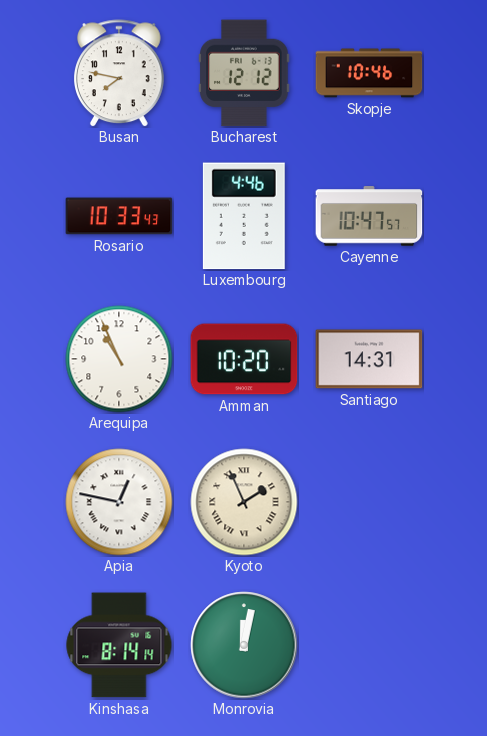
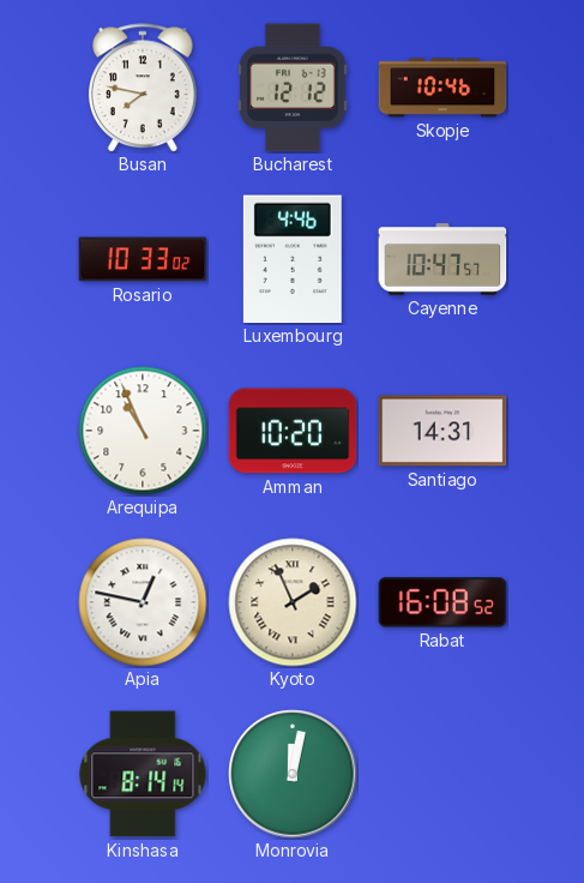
Rosario: 10:33:43 -> 10:33:02 (143, 259)
Rabat: none -> 16:08 (442, 602)
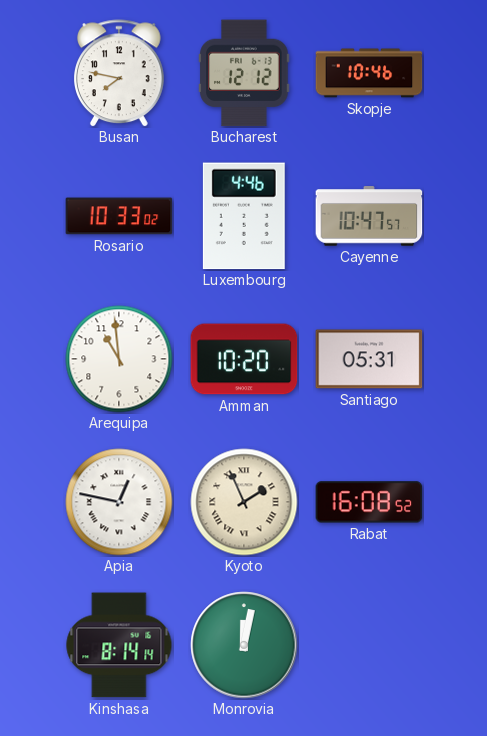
Arequipa: 10:56 -> 10:59 (119, 359)
Santiago: 14:31 -> 05:31 (369, 359)
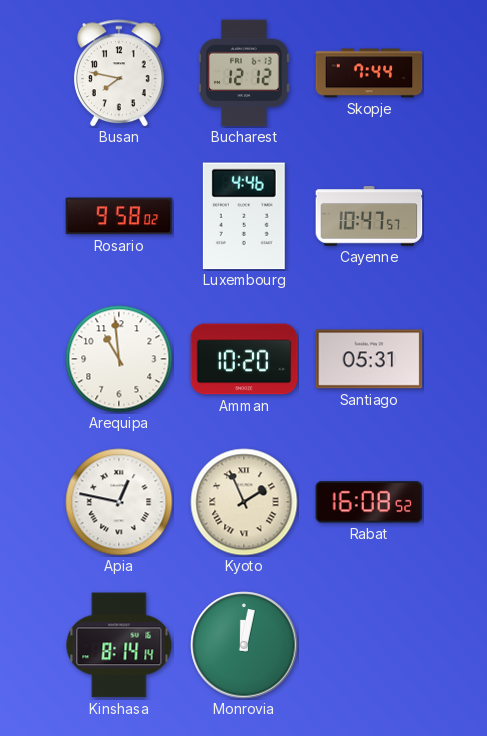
Skopje: 10:46 -> 7:44 (369, 73)
Rosario: 10:33 -> 9:58 (119, 216)
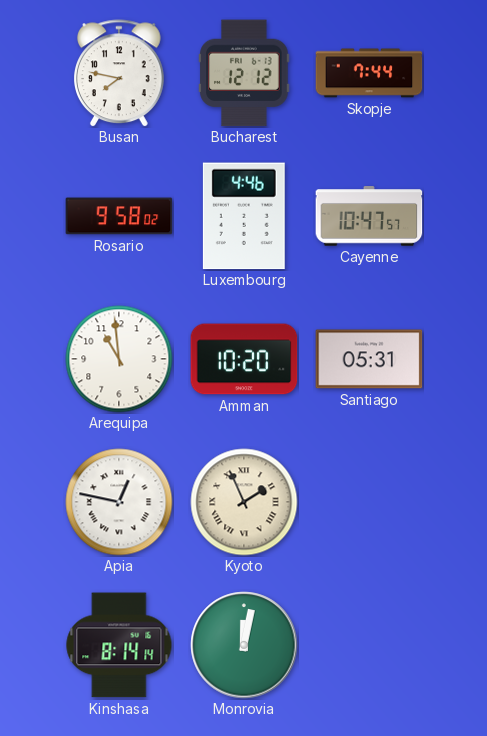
Rabat: 16:08 -> none (369, 502)
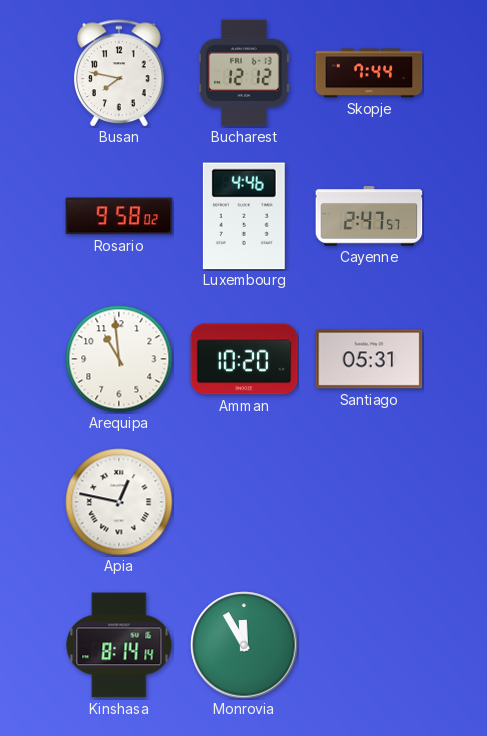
Cayenne: 10:47 -> 2:47 (369, 216)
Kyoto: 1:56 -> none (244, 502)
Monrovia: 12:02 -> 11:55 (244, 645)
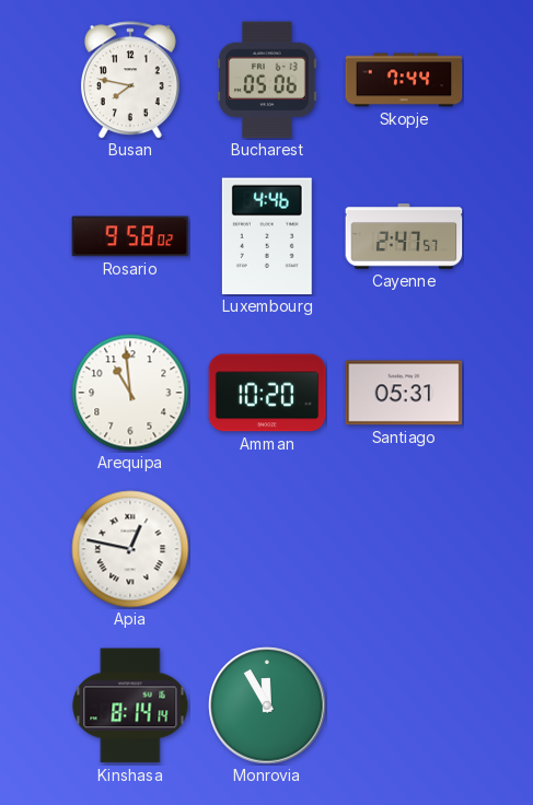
Bucharest: 12:12 -> 05:06 (267, 80)
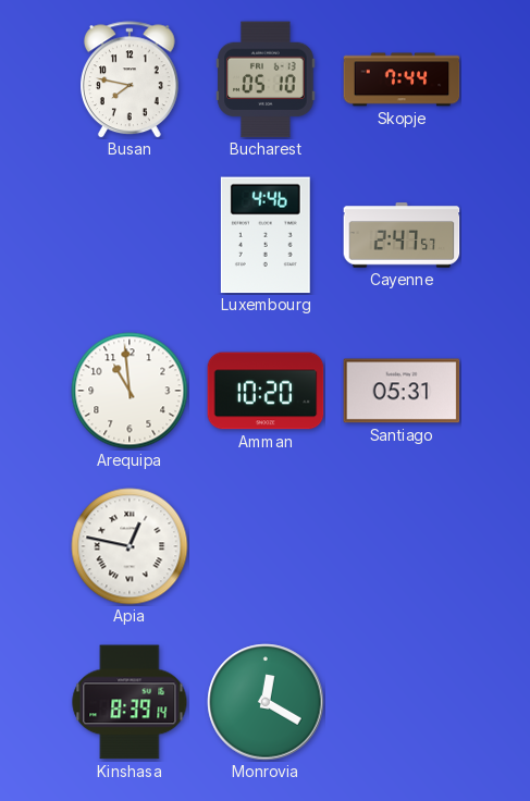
Bucharest: 05:06 -> 05:10 (266, 79)
Rosario: 9:58 -> none (130, 236)
Kinshasa: 8:14 -> 8:39 (130, 702)
Monrovia: 11:55 -> 12:20 (266, 702)
